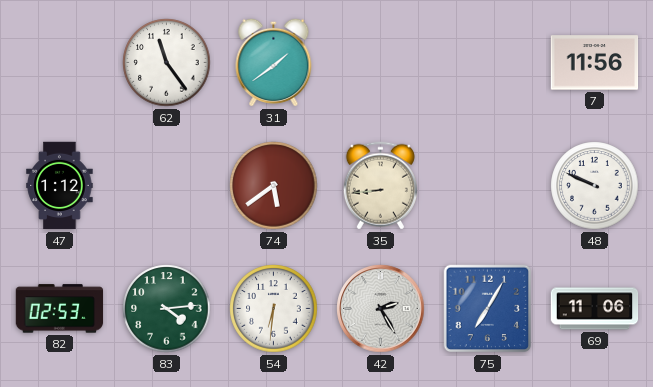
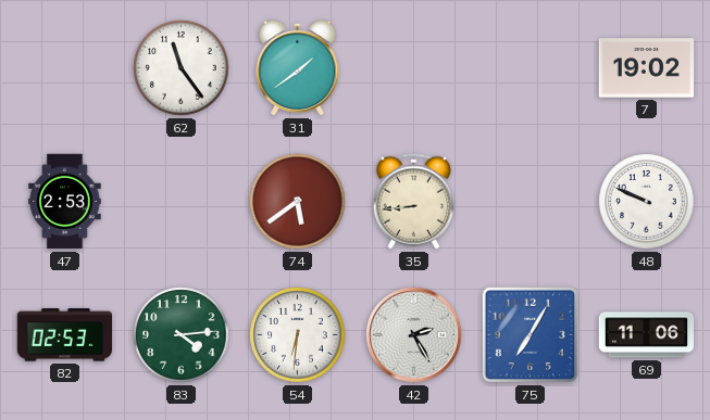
7: 11:56 -> 19:02 (647, 68)
47: 1:12 -> 2:53 (65, 202)
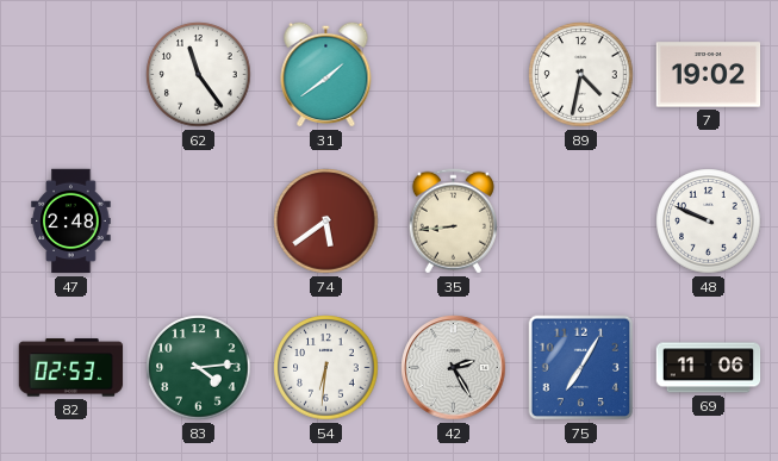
89: none -> 4:32 (581, 75)
47: 2:53 -> 2:48 (71, 222)
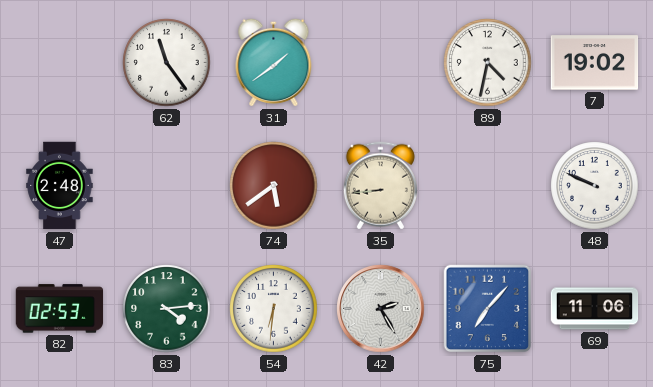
75: 7:05 -> 7:07 (488, 309)
